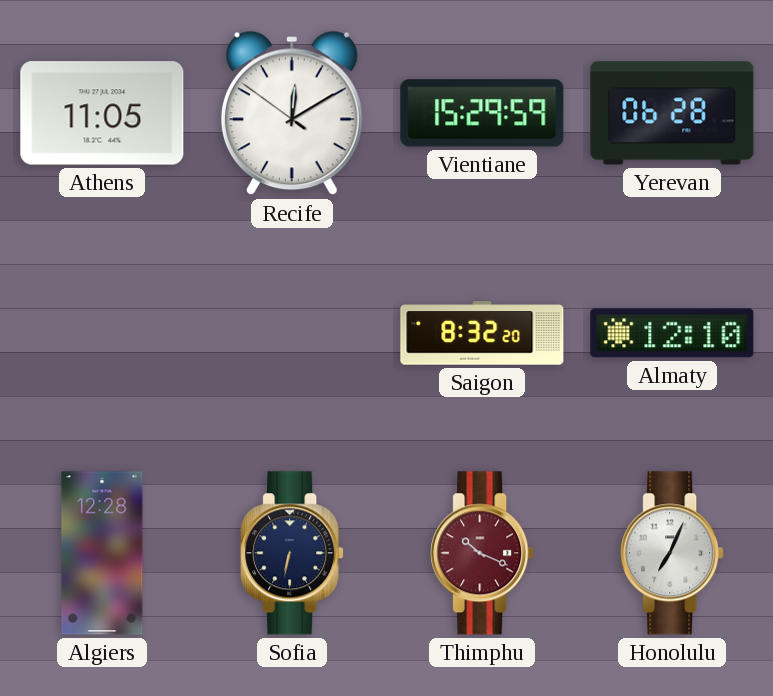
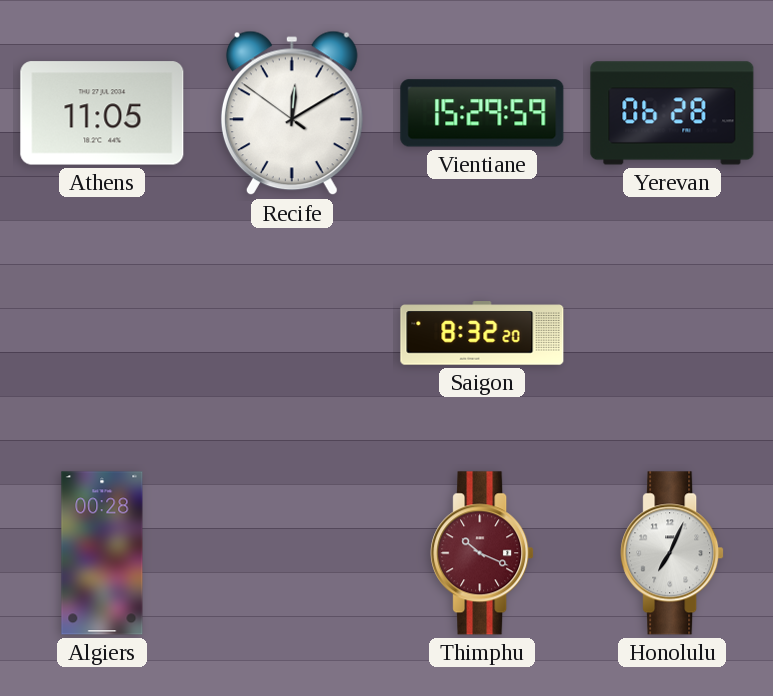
Almaty: 12:10 -> none (672, 333)
Algiers: 12:28 -> 00:28 (102, 553)
Sofia: 6:32 -> none (292, 553)
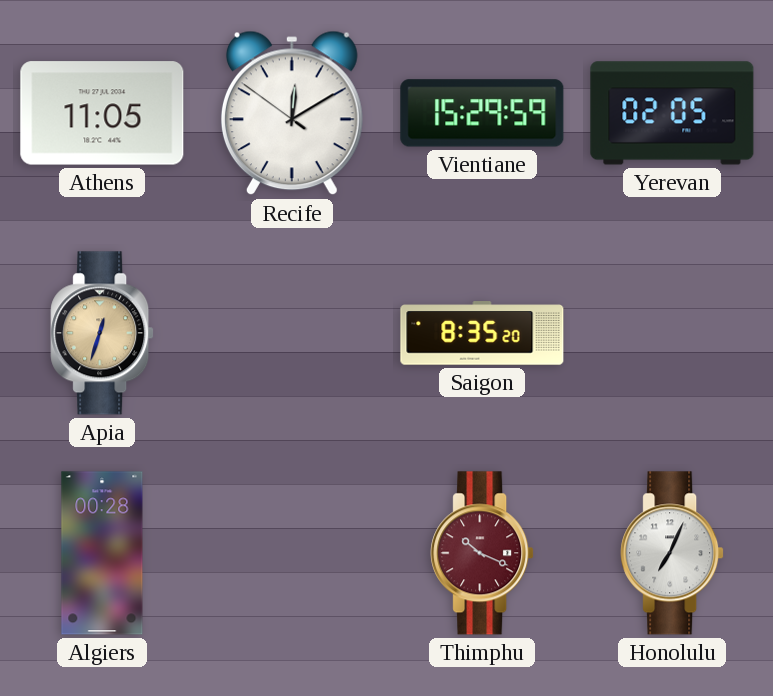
Yerevan: 06:28 -> 02:05 (672, 113)
Apia: none -> 12:33 (102, 333)
Saigon: 8:32 -> 8:35 (482, 333)
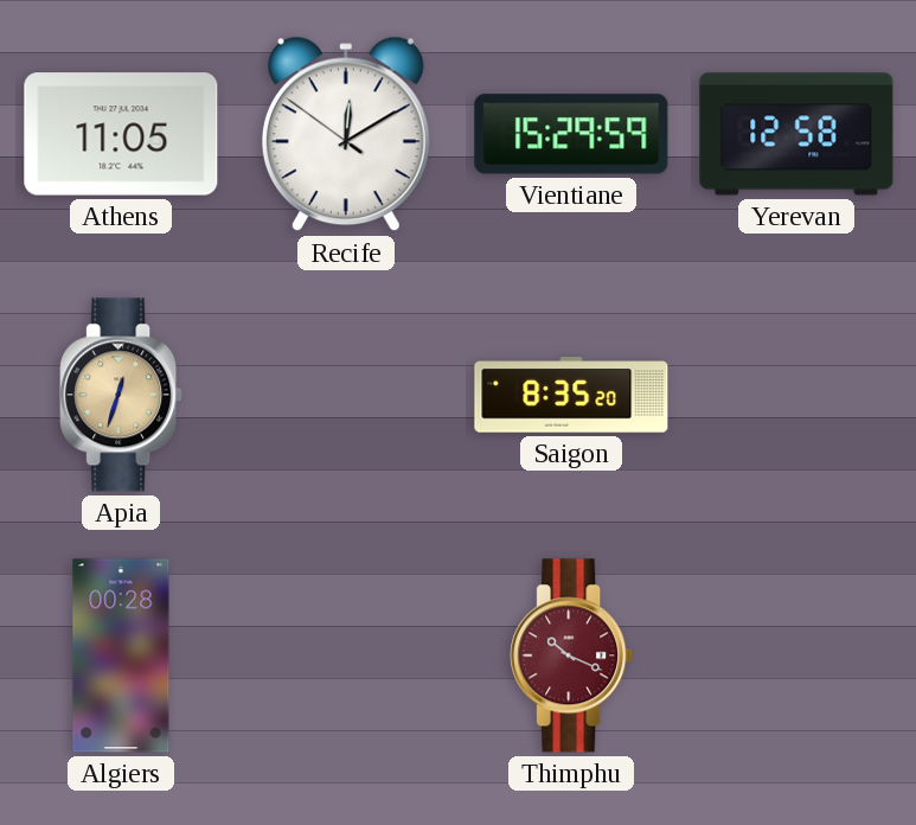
Yerevan: 02:05 -> 12:58 (796, 134)
Honolulu: 7:04 -> none (672, 553)
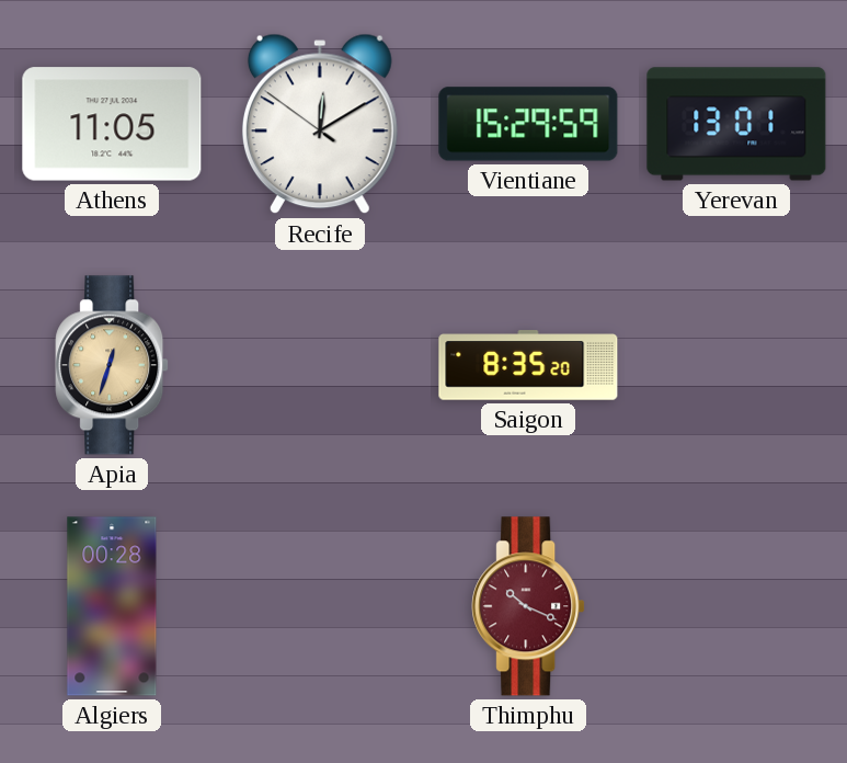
Yerevan: 12:58 -> 13:01 (736, 124)
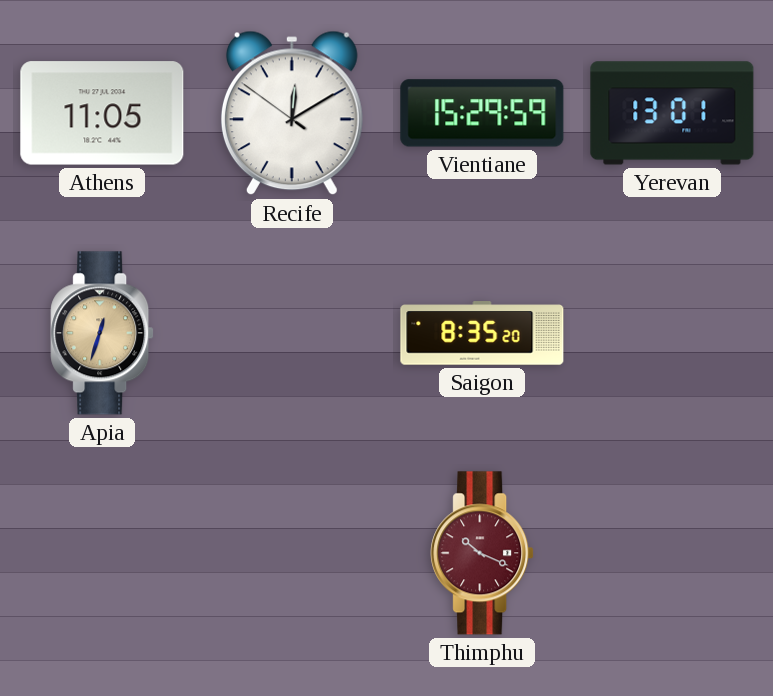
Algiers: 00:28 -> none (112, 606)
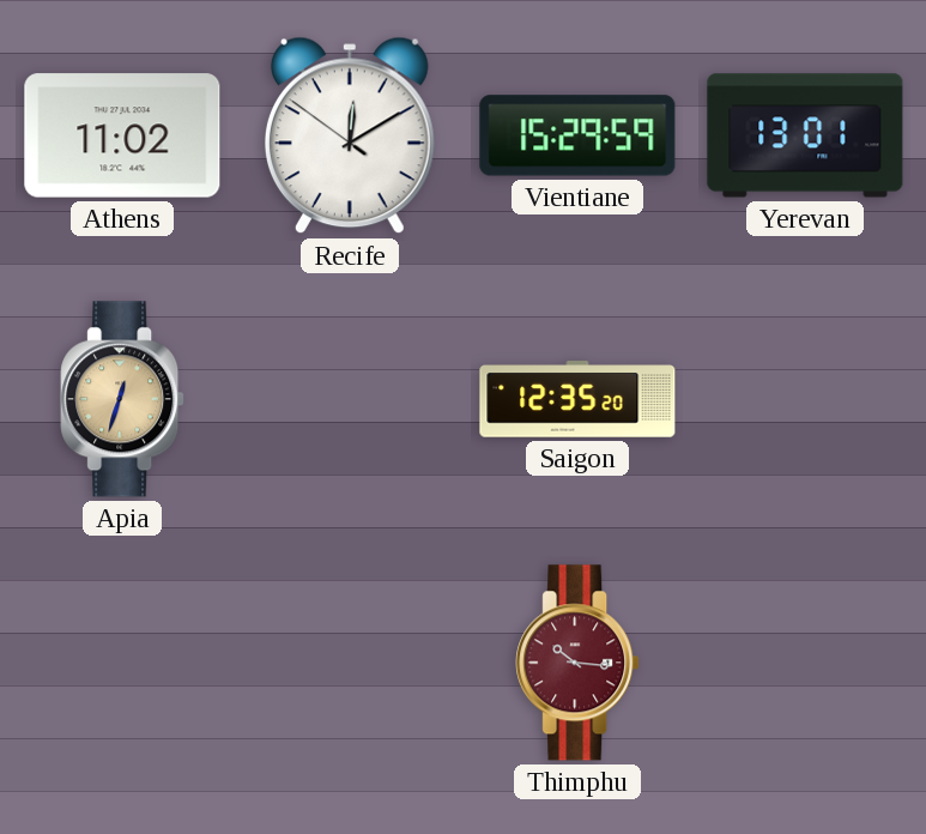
Athens: 11:05 -> 11:02 (122, 135)
Saigon: 8:35 -> 12:35 (577, 399)
Thimphu: 10:19 -> 10:16 (577, 663)
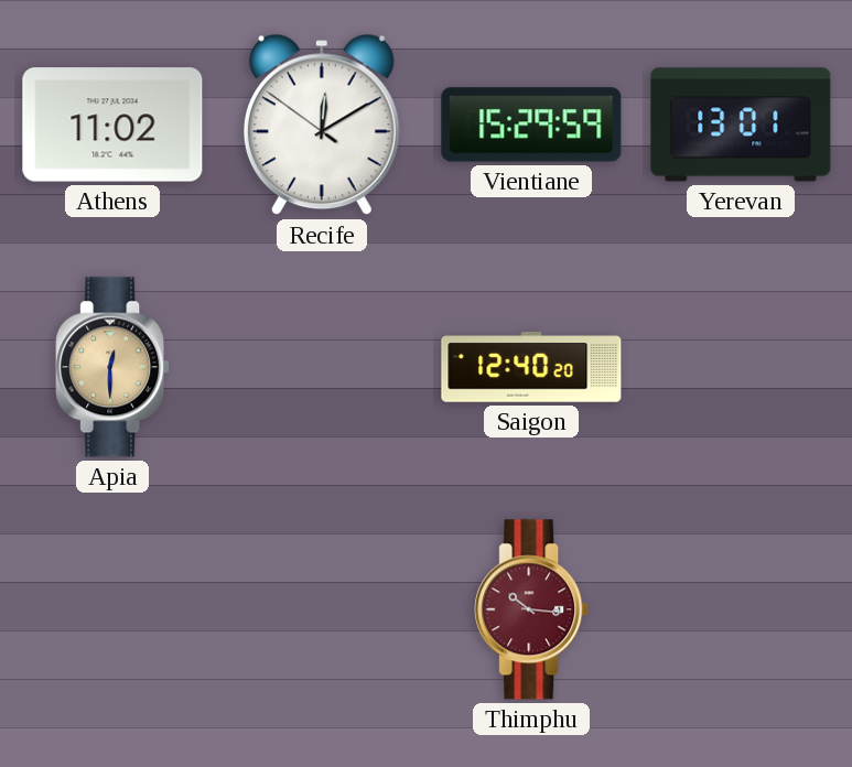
Apia: 12:33 -> 12:30 (112, 367)
Saigon: 12:35 -> 12:40 (531, 367)
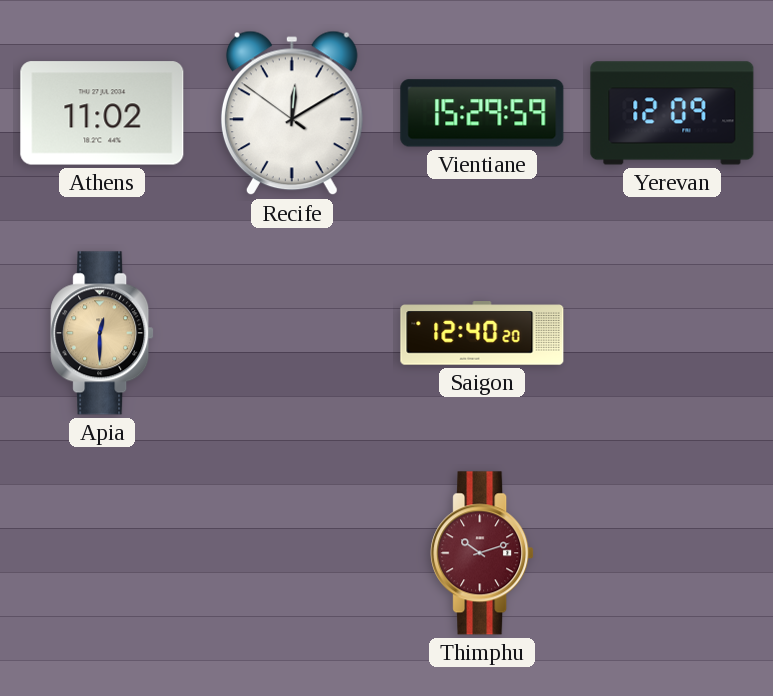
Yerevan: 13:01 -> 12:09 (672, 113)
Thimphu: 10:16 -> 10:12 (482, 553)
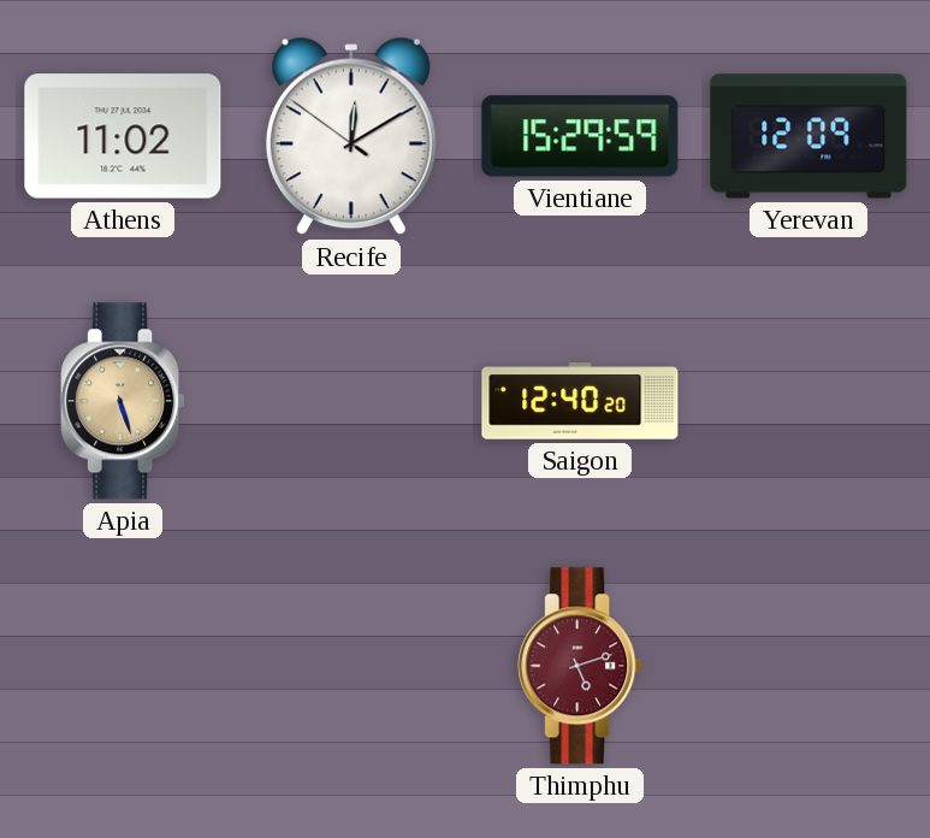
Apia: 12:30 -> 5:27 (123, 401)
Thimphu: 10:12 -> 5:12 (580, 666)
